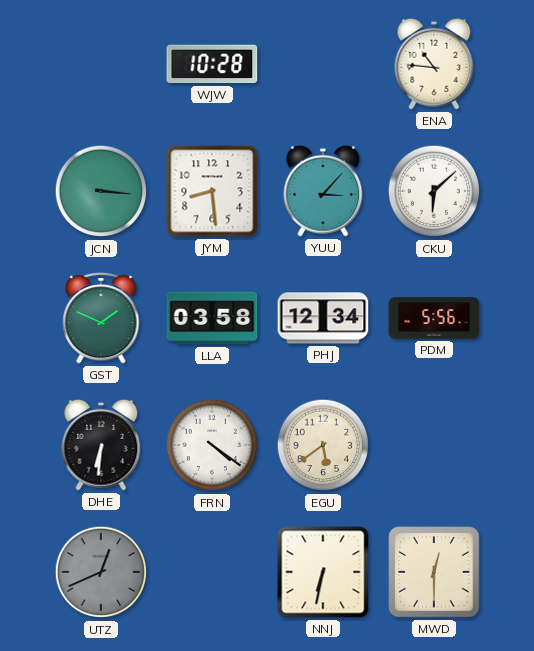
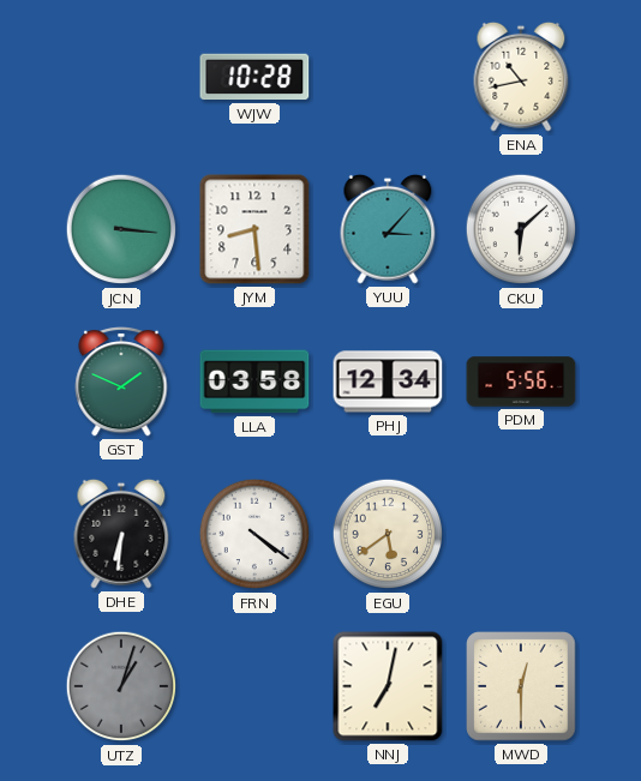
ENA: 10:46 -> 10:43 (521, 77)
UTZ: 12:41 -> 1:03 (121, 686)
NNJ: 6:32 -> 7:02 (388, 686)
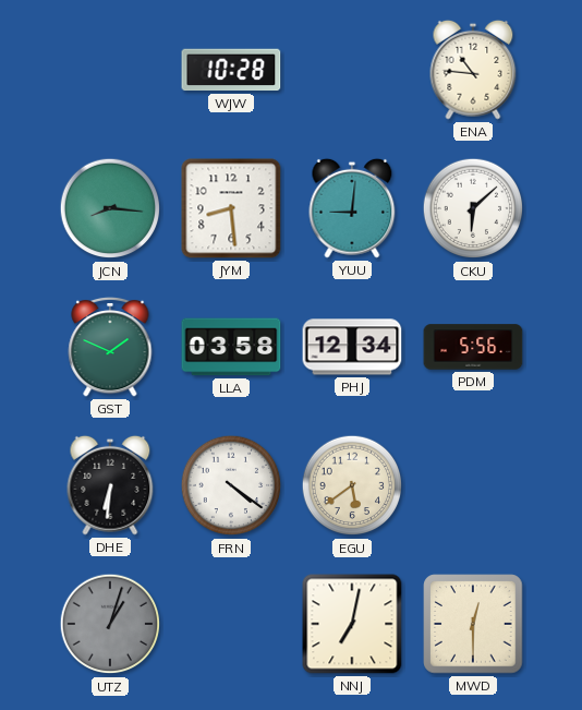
ENA: 10:43 -> 10:46 (473, 70)
JCN: 3:16 -> 8:16 (110, 208)
YUU: 3:07 -> 9:01 (352, 208)
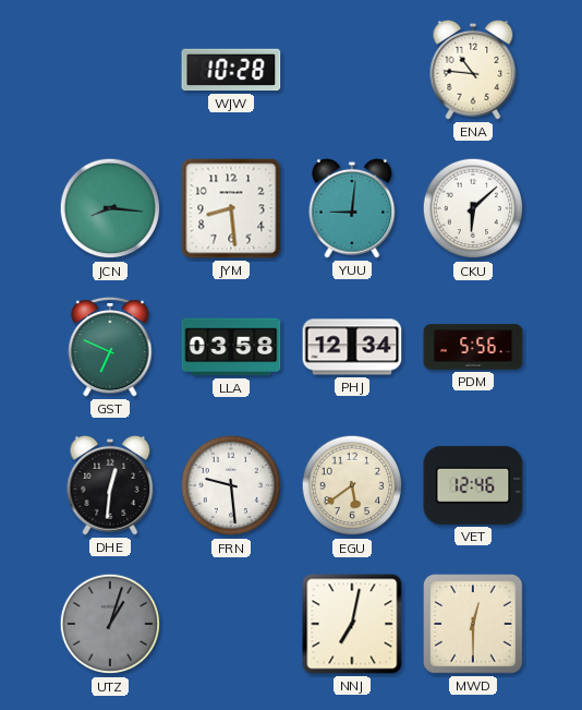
GST: 1:49 -> 6:49 (110, 347)
DHE: 6:31 -> 12:31 (110, 485)
FRN: 4:21 -> 9:29 (231, 485)
VET: none -> 12:46 (473, 485)
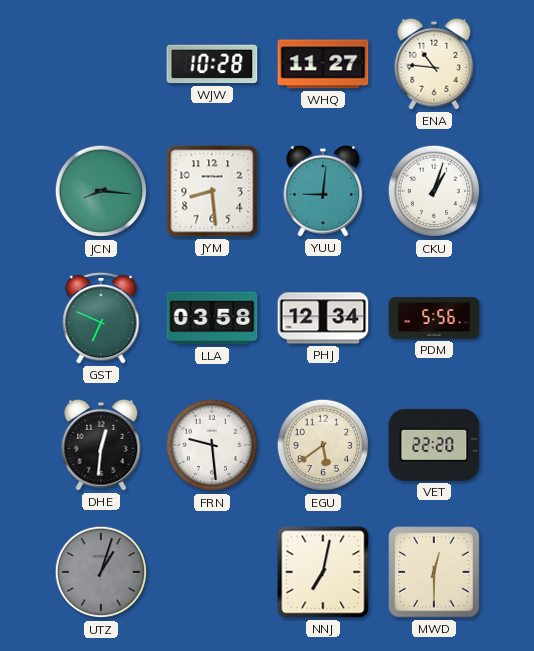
WHQ: none -> 11:27 (323, 64)
CKU: 6:08 -> 1:03 (434, 191)
VET: 12:46 -> 22:20 (434, 445)
